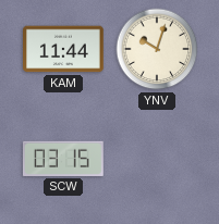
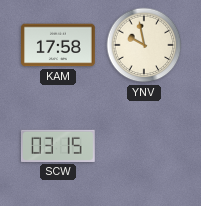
KAM: 11:44 -> 17:58 (59, 45)
YNV: 10:03 -> 9:58 (144, 45)
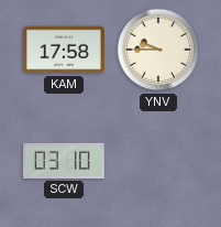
YNV: 9:58 -> 9:45 (158, 50)
SCW: 03:15 -> 03:10 (64, 161)
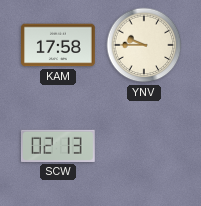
SCW: 03:10 -> 02:13 (58, 146)
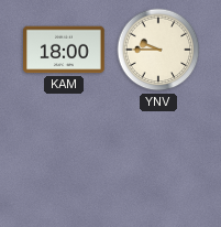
KAM: 17:58 -> 18:00 (65, 50)
SCW: 02:13 -> none (58, 146)
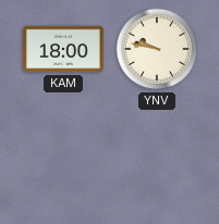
YNV: 9:45 -> 9:47 (157, 49)
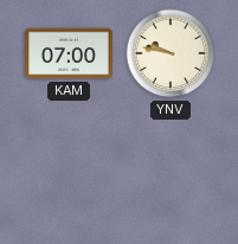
KAM: 18:00 -> 07:00 (70, 53)
